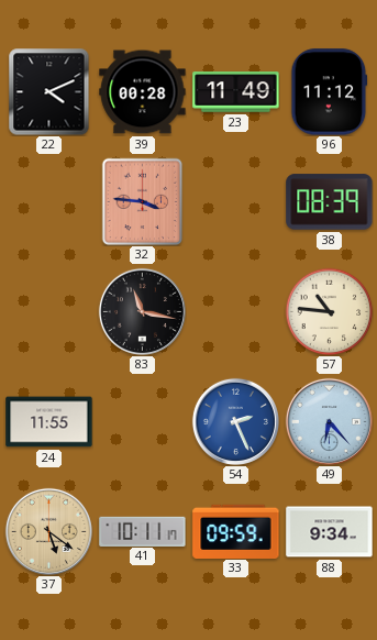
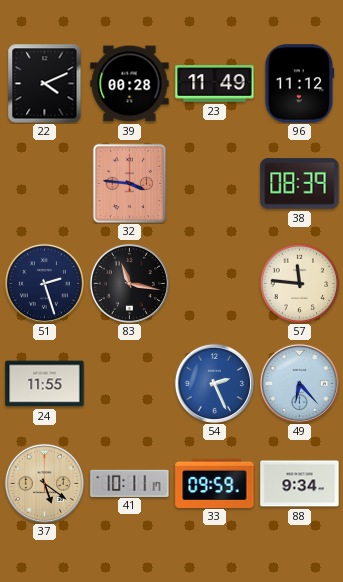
51: none -> 2:27 (44, 283)
57: 10:46 -> 11:46 (299, 283)
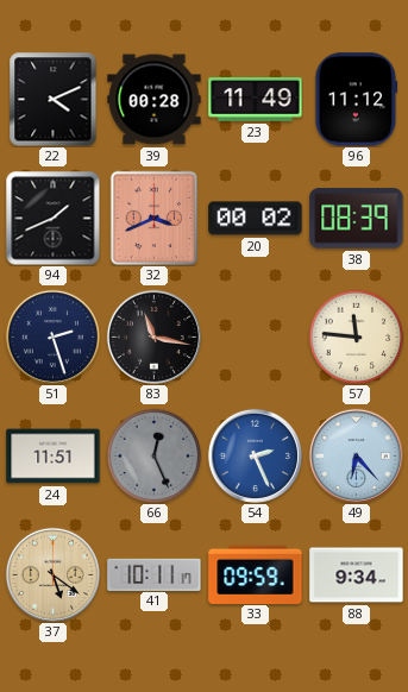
94: none -> 1:41 (52, 218)
32: 3:46 -> 3:41 (155, 218)
20: none -> 00:02 (256, 219)
24: 11:55 -> 11:51 (54, 457)
66: none -> 12:26 (153, 455)
